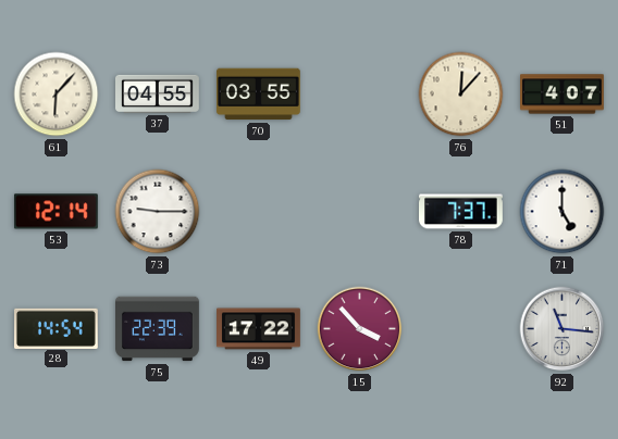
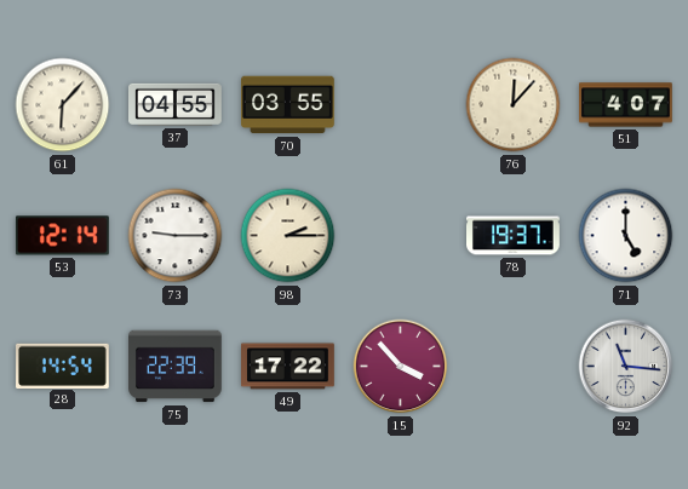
98: none -> 2:15 (288, 236)
78: 7:37 -> 19:37 (514, 236)
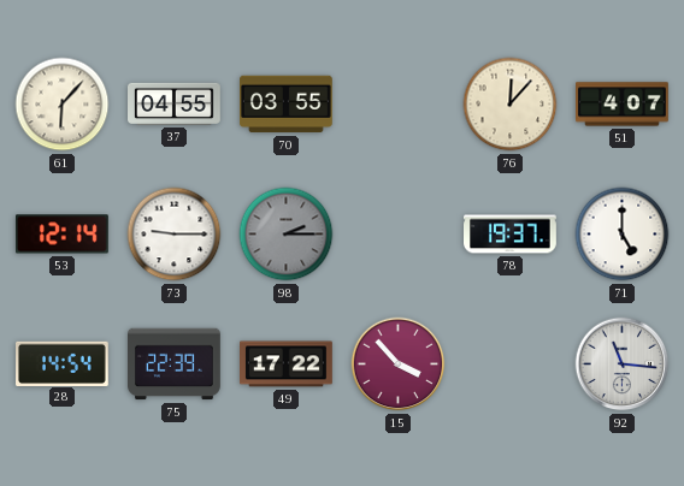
98 dial: cream -> grey (287, 235)
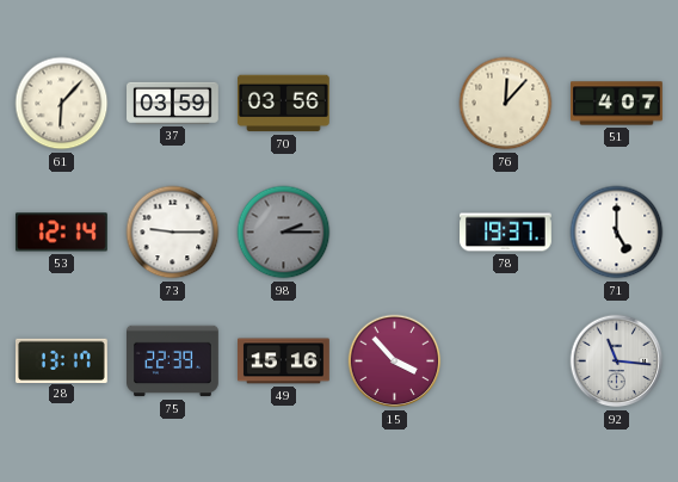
37: 04:55 -> 03:59 (173, 103)
70: 03:55 -> 03:56 (284, 104)
28: 14:54 -> 13:17 (62, 360)
49: 17:22 -> 15:16 (284, 361)
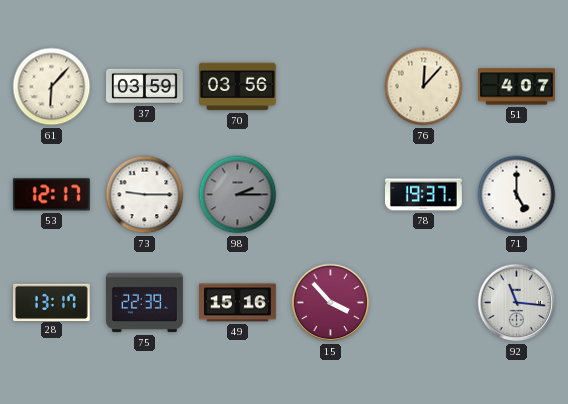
53: 12:14 -> 12:17 (52, 195)
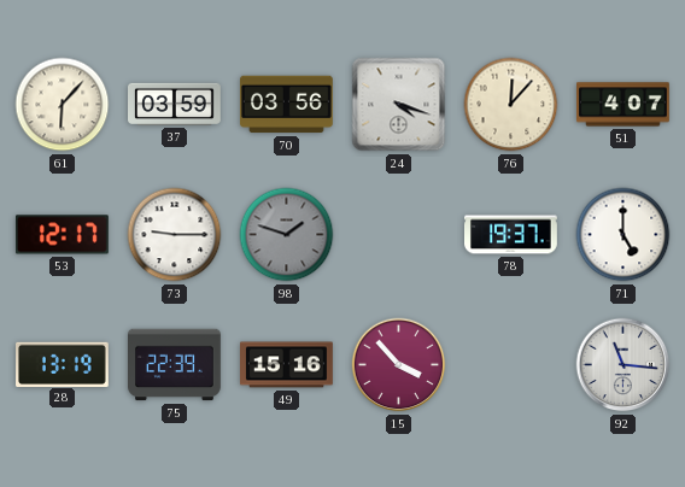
24: none -> 4:18 (399, 105)
98: 2:15 -> 1:48 (287, 235)
28: 13:17 -> 13:19 (63, 364)
